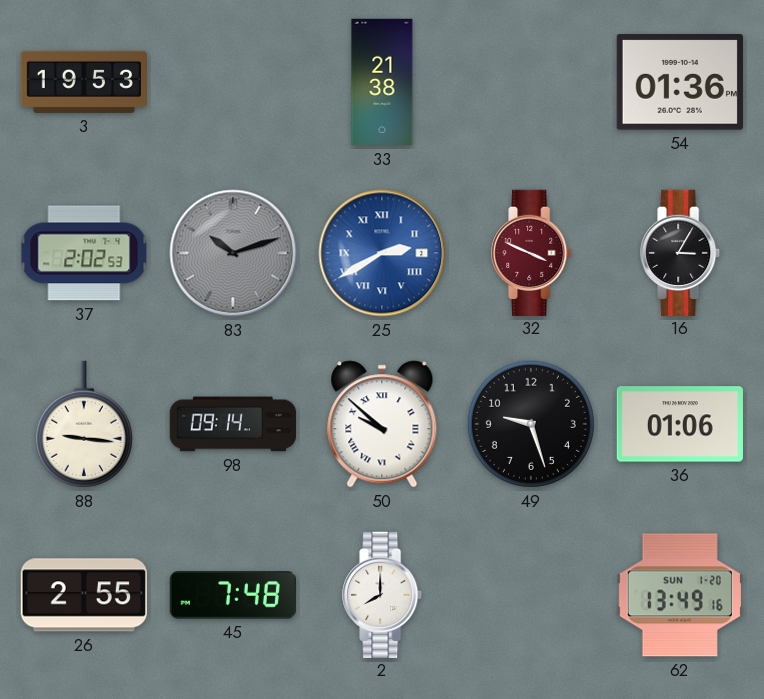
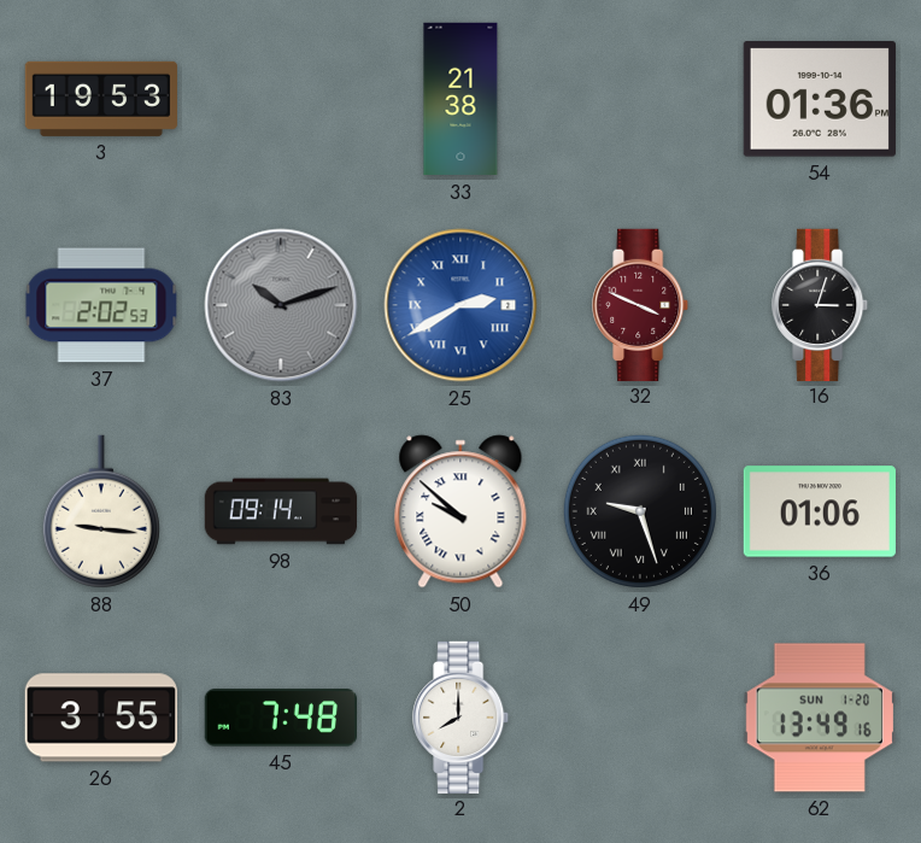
16: 3:05 -> 3:03 (821, 304)
49 numerals: Arabic -> Roman (640, 511)
26: 2:55 -> 3:55 (101, 718)
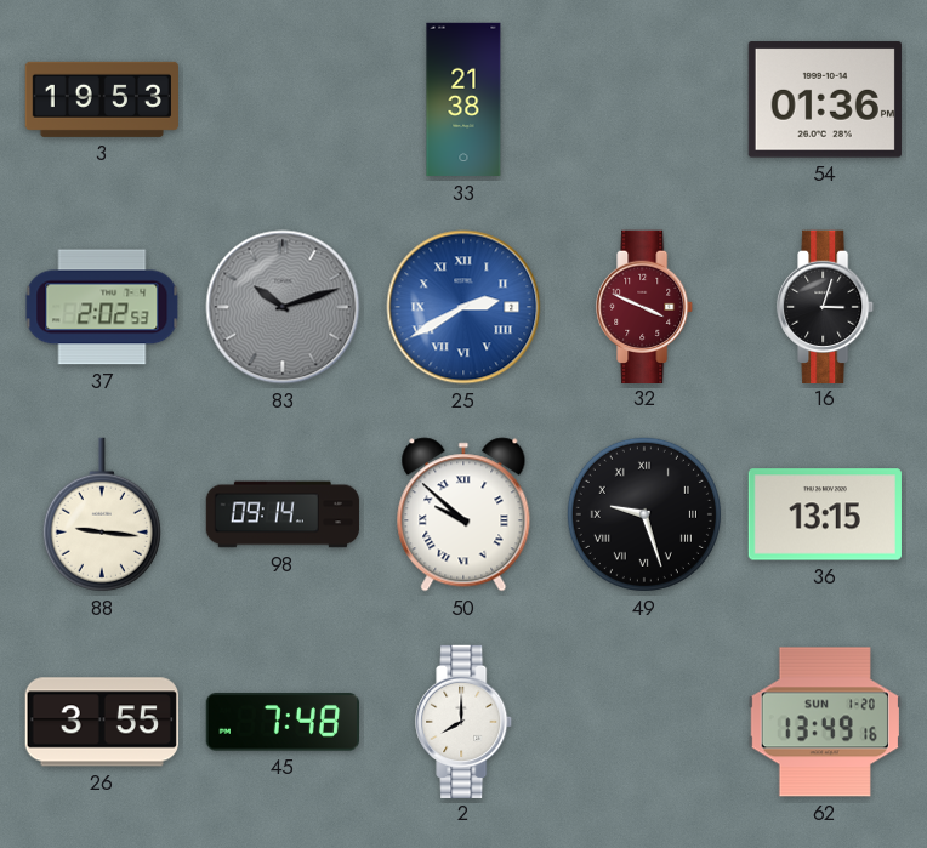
36: 01:06 -> 13:15 (825, 514)
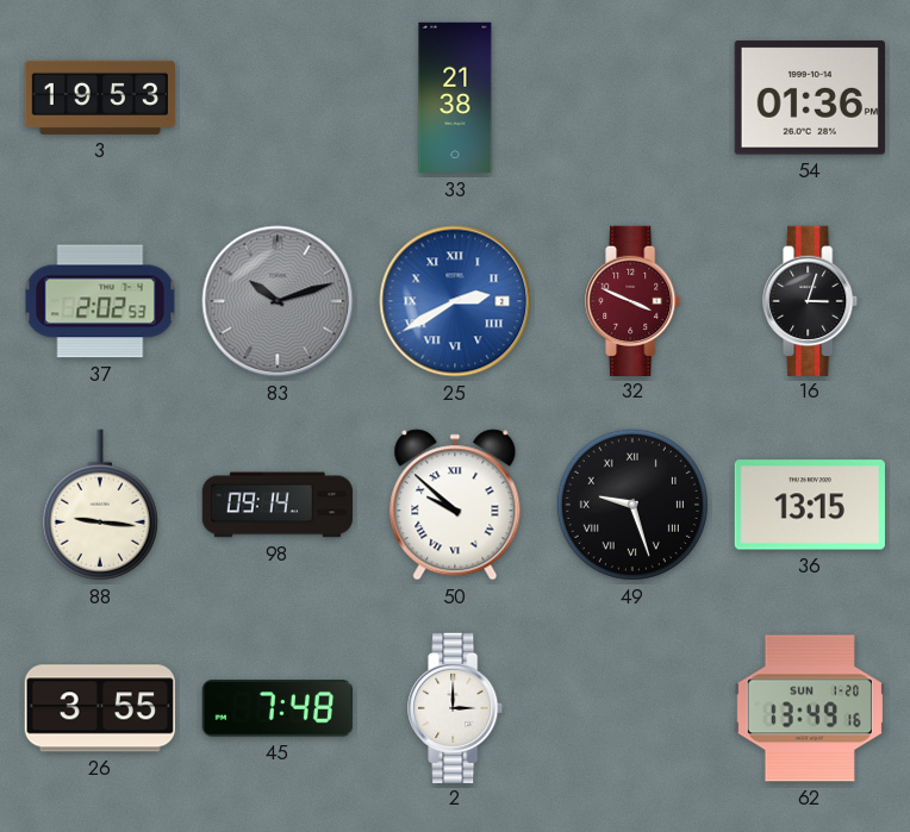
2: 8:00 -> 3:00 (456, 707)
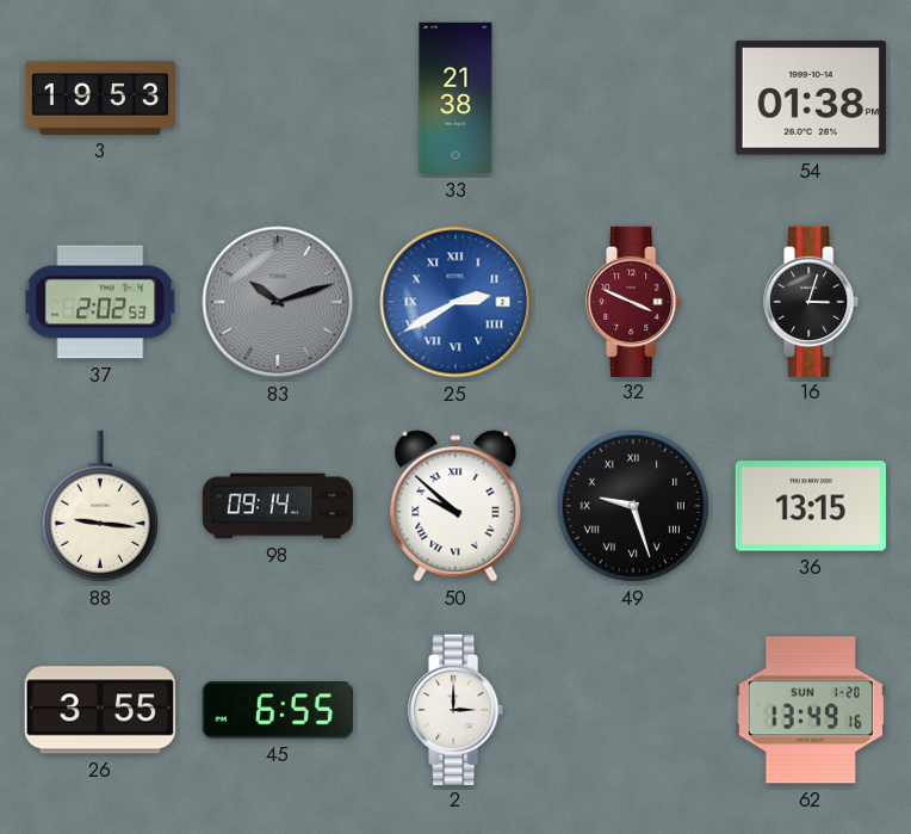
54: 01:36 -> 01:38 (811, 98)
45: 7:48 -> 6:55 (277, 710)
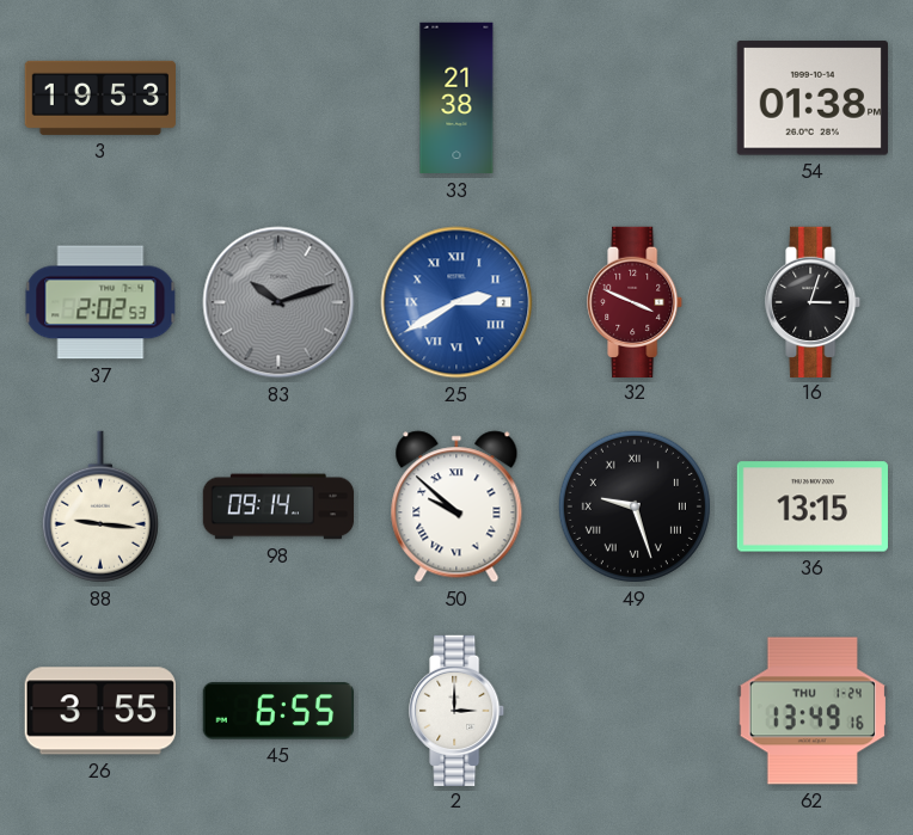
62 date: SUN 1-20 -> THU 1-24 (813, 711)
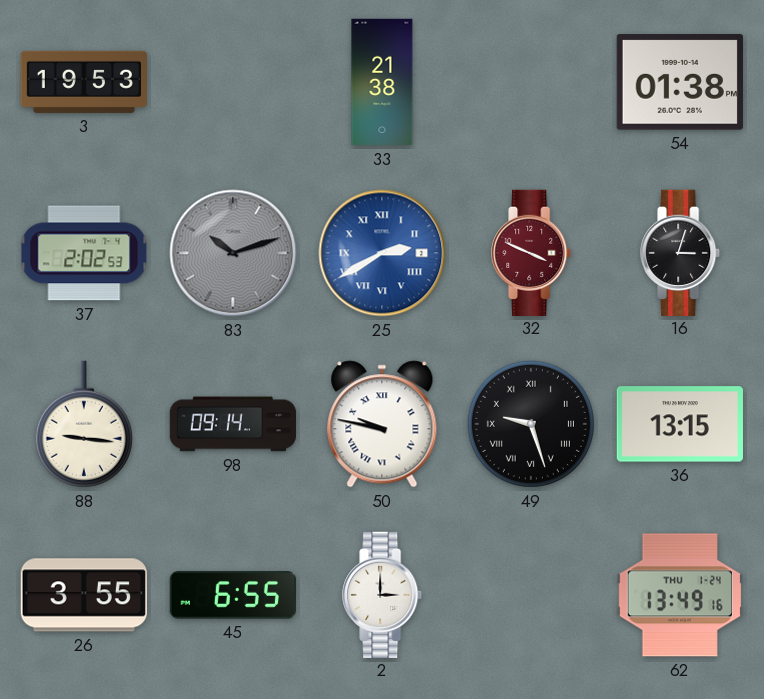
50: 9:52 -> 9:47 (382, 424)
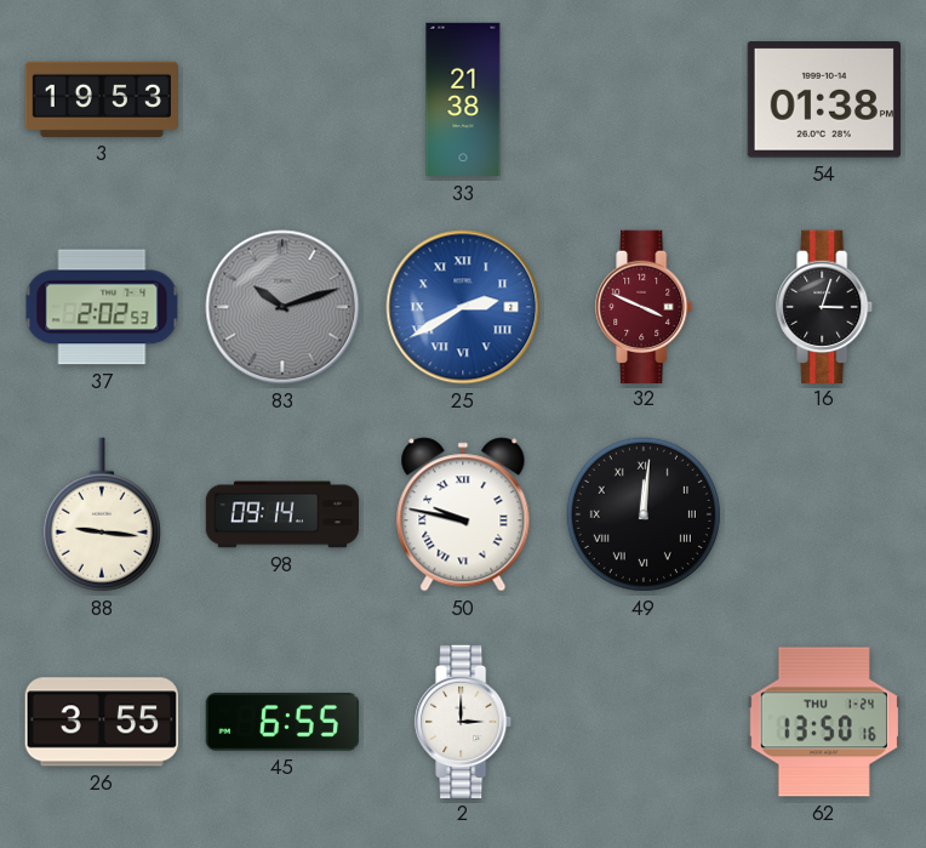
49: 9:27 -> 12:01 (644, 514)
36: 13:15 -> none (680, 424)
62: 13:49 -> 13:50 (824, 722)
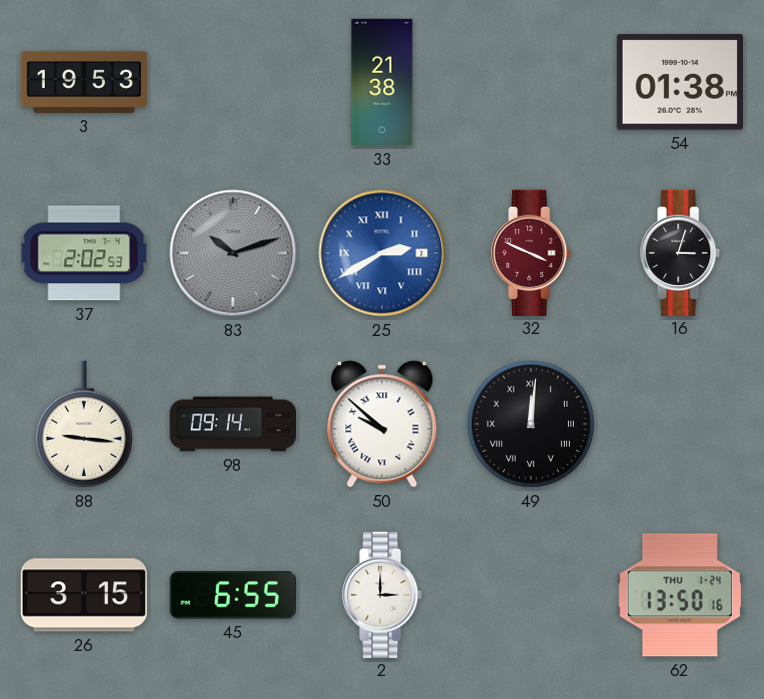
50: 9:47 -> 9:52 (382, 424)
26: 3:55 -> 3:15 (84, 595)
